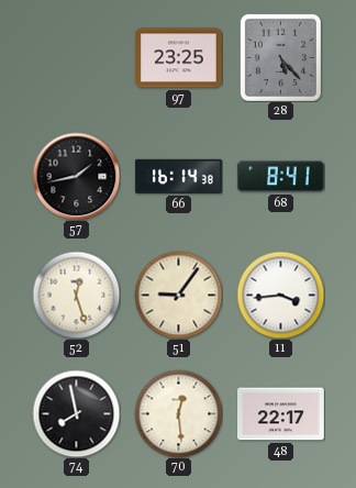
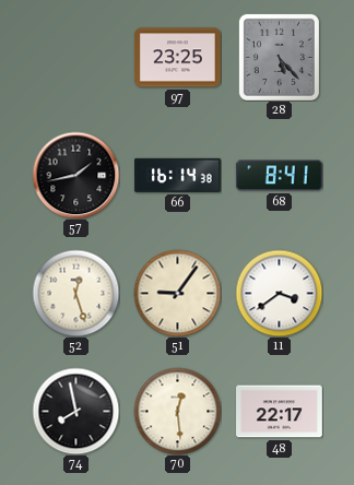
11: 3:44 -> 3:39 (279, 293)
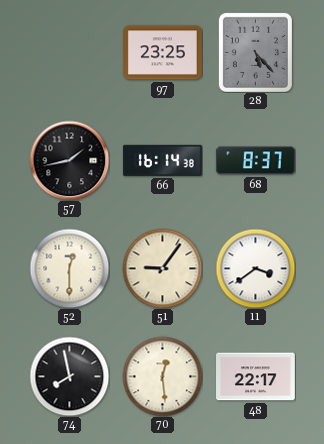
68: 8:41 -> 8:37 (255, 161)
52: 12:27 -> 12:30 (69, 268)
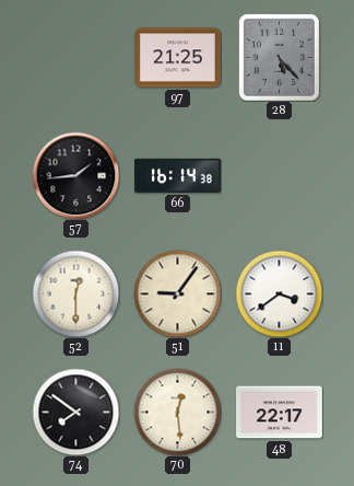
97: 23:25 -> 21:25 (178, 58)
57: 1:43 -> 1:44 (75, 175)
68: 8:37 -> none (255, 161)
74: 7:58 -> 7:51 (75, 412)
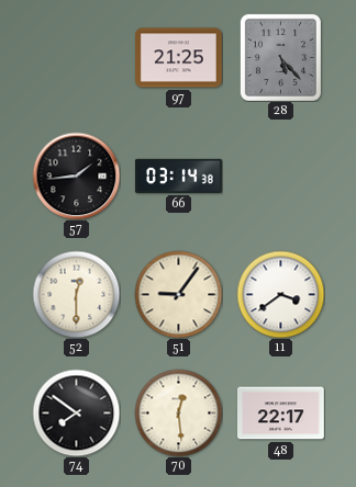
66: 16:14 -> 03:14 (178, 175)
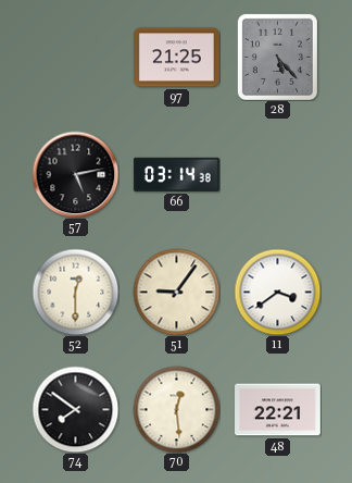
57: 1:44 -> 5:13 (75, 174)
48: 22:17 -> 22:21 (278, 410)
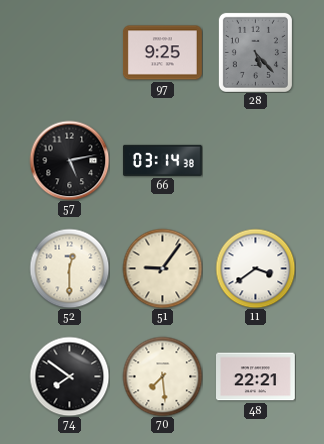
97: 21:25 -> 9:25 (163, 53)
70: 12:29 -> 7:29 (162, 376)
